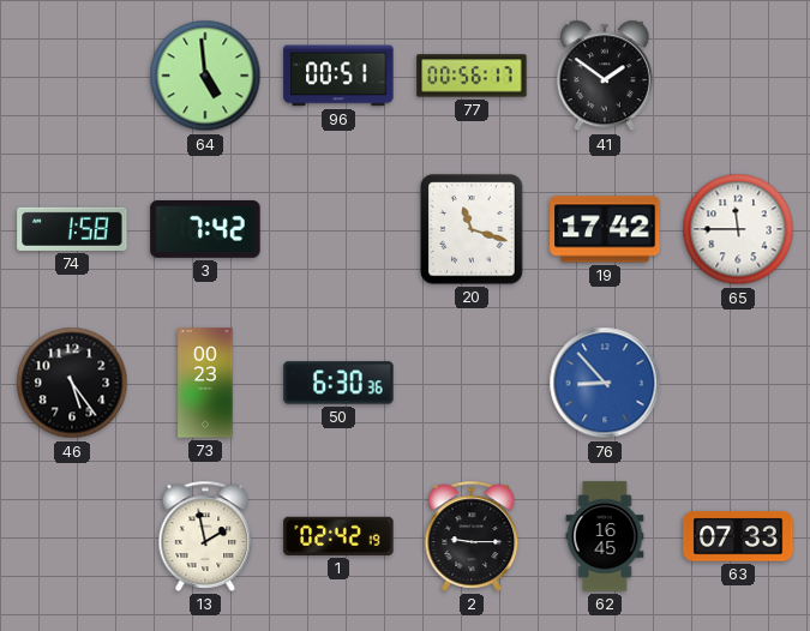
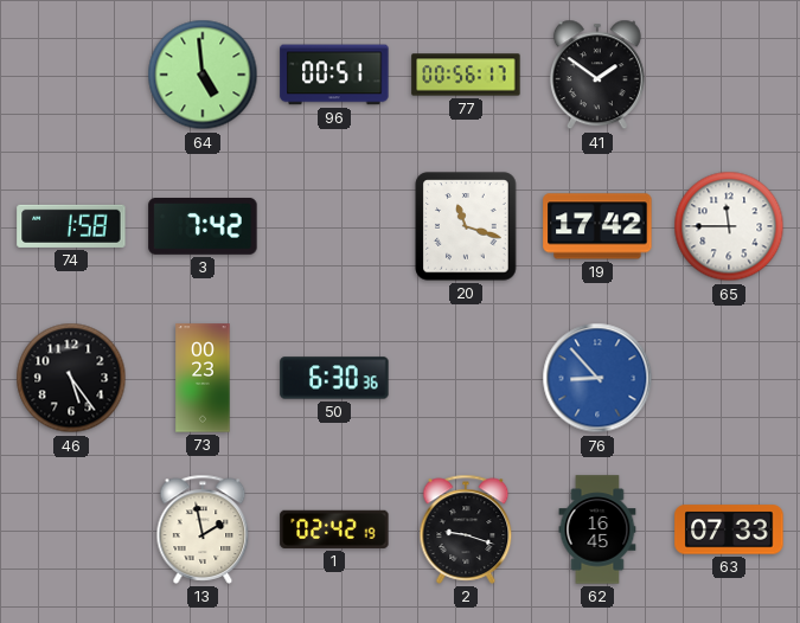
2: 9:15 -> 9:18 (466, 529)
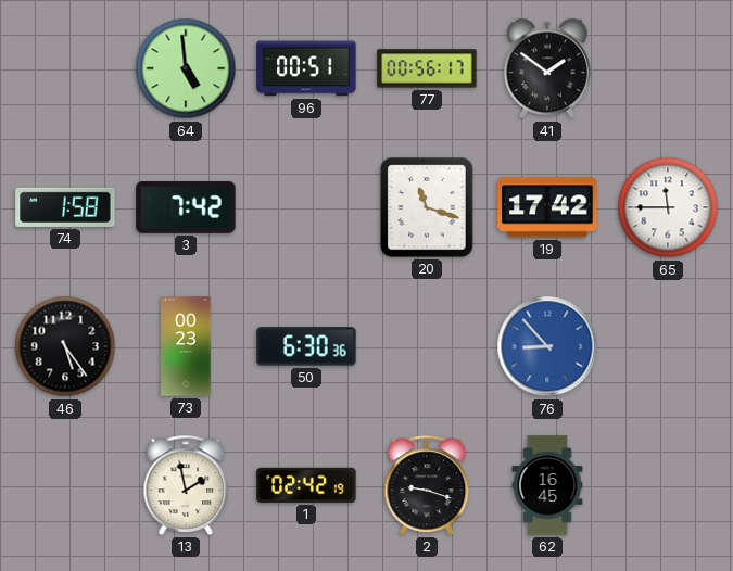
63: 07:33 -> none (729, 529)
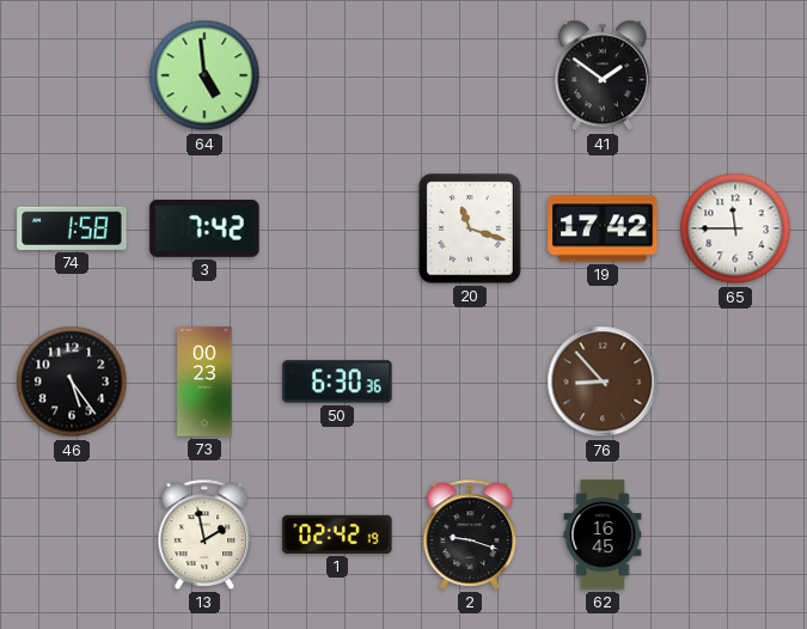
96: 00:51 -> none (306, 68)
77: 00:56 -> none (427, 68)
76 dial: blue -> brown (603, 381)
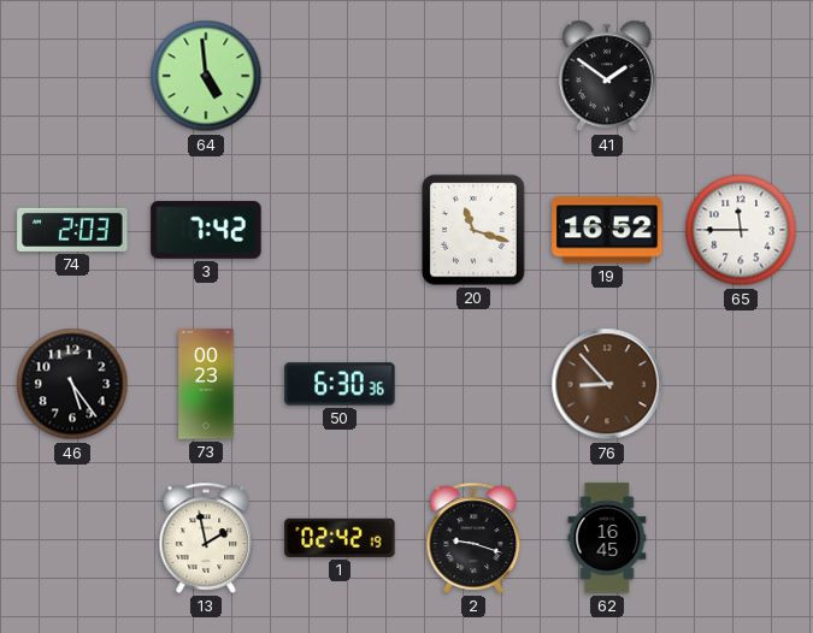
74: 1:58 -> 2:03 (72, 230)
19: 17:42 -> 16:52 (607, 230)
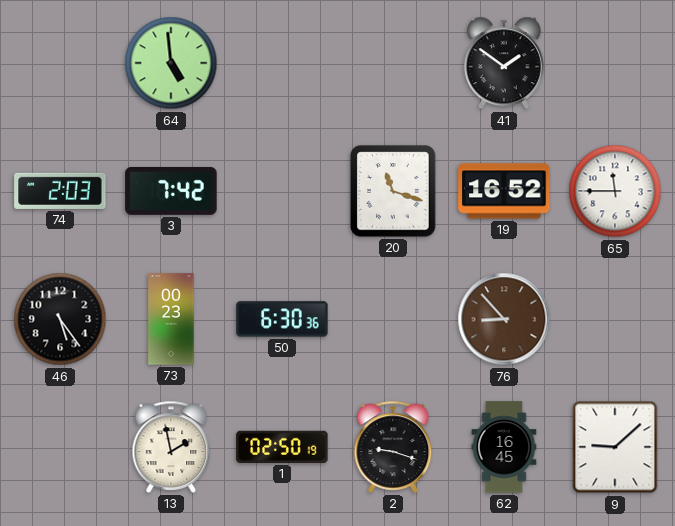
1: 02:42 -> 02:50 (282, 447)
9: none -> 9:08 (615, 447)
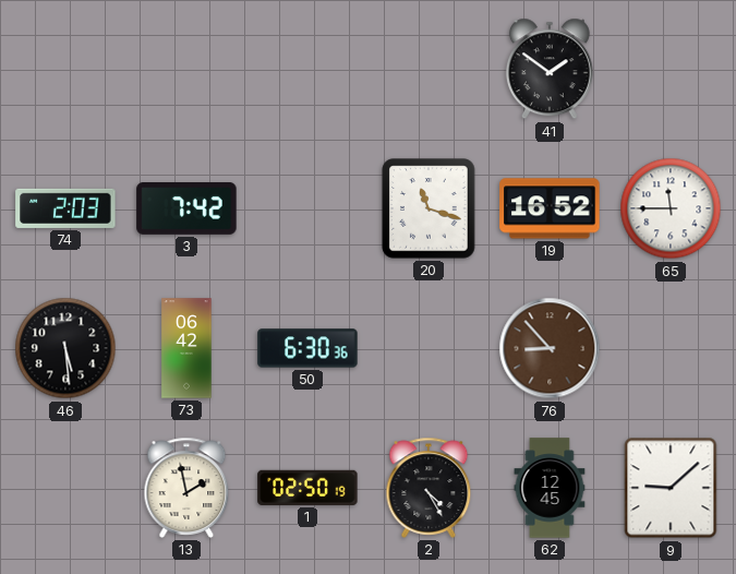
64: 4:59 -> none (171, 63)
46: 5:24 -> 5:29 (65, 348)
73: 00:23 -> 06:42 (186, 348)
2: 9:18 -> 4:25 (429, 488)
62: 16:45 -> 12:45 (550, 488)
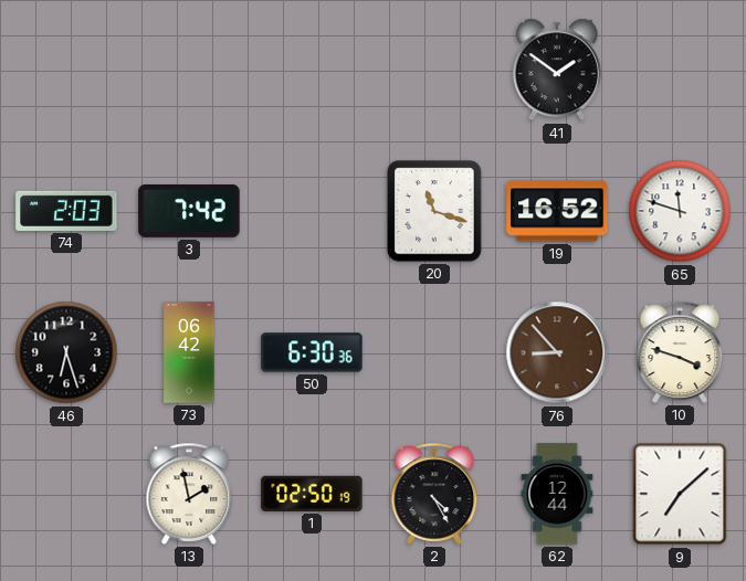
65: 11:45 -> 11:48 (680, 211)
46: 5:29 -> 6:27 (66, 352)
10: none -> 3:48 (680, 352)
62: 12:45 -> 12:44 (557, 494)
9: 9:08 -> 7:08 (680, 494)
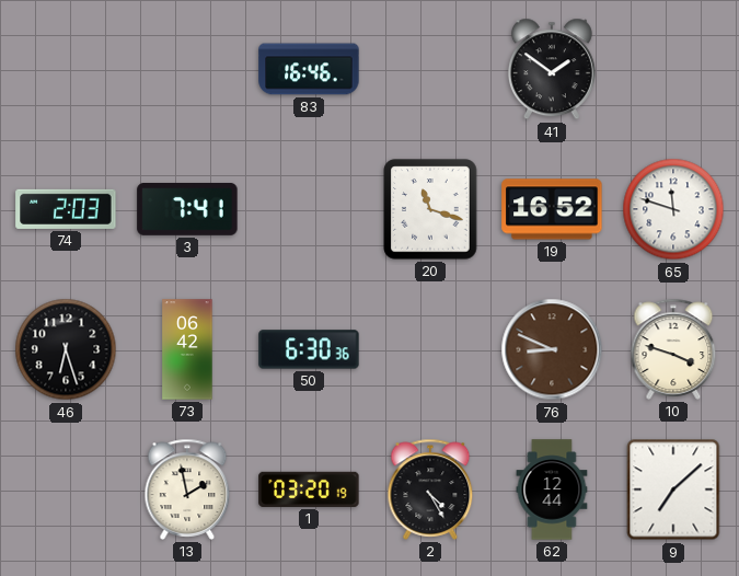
83: none -> 16:46 (309, 69)
3: 7:42 -> 7:41 (187, 210)
76: 8:53 -> 8:49 (552, 349)
1: 02:50 -> 03:20 (309, 489)
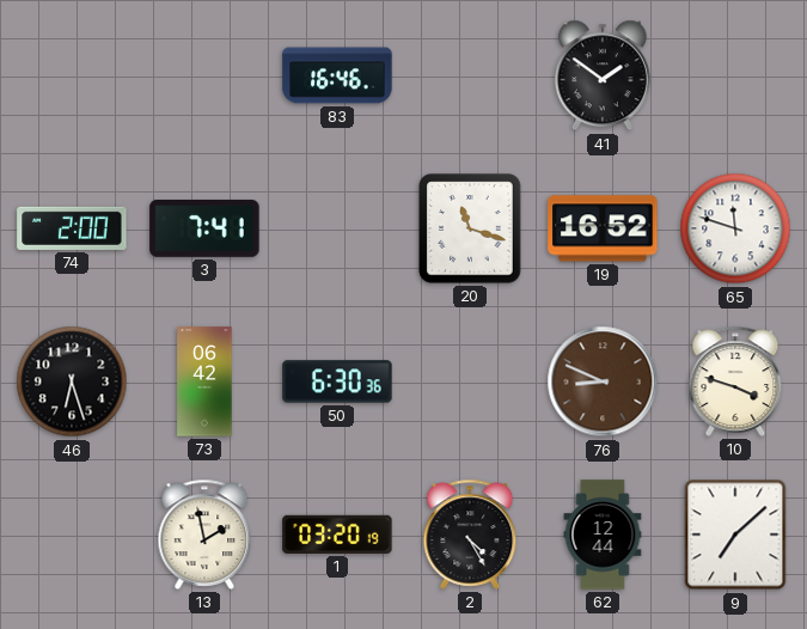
74: 2:03 -> 2:00 (72, 228)
